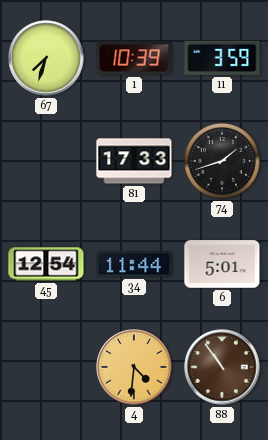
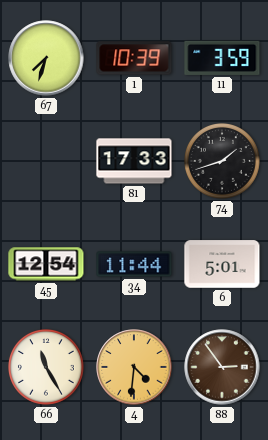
66: none -> 11:25 (47, 368)
88: 10:54 -> 2:54 (222, 367)
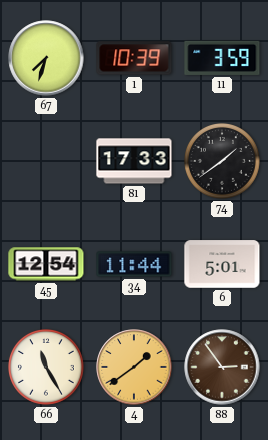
74: 1:42 -> 1:39 (223, 162)
4: 4:31 -> 1:39 (134, 367)
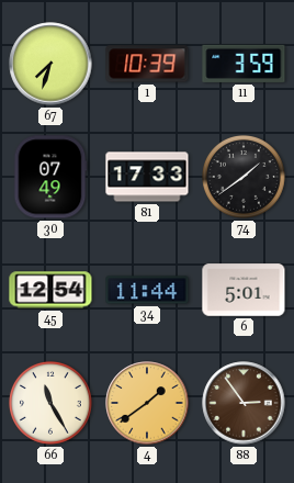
30: none -> 07:49 (50, 177)
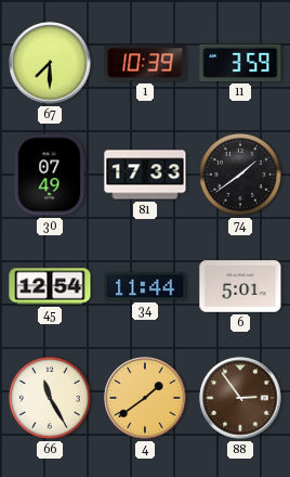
67: 7:33 -> 7:30 (50, 63)
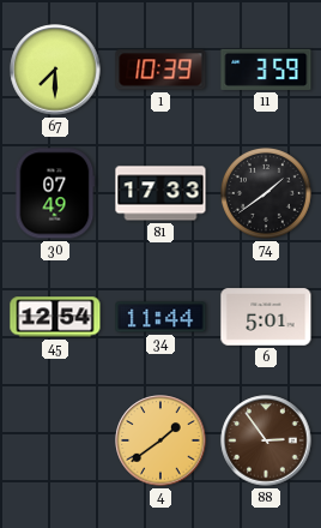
66: 11:25 -> none (51, 399)
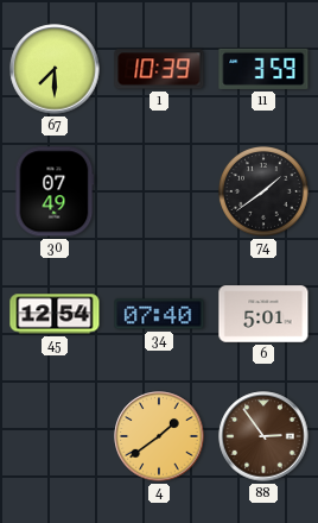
81: 17:33 -> none (160, 193)
34: 11:44 -> 07:40 (159, 314)
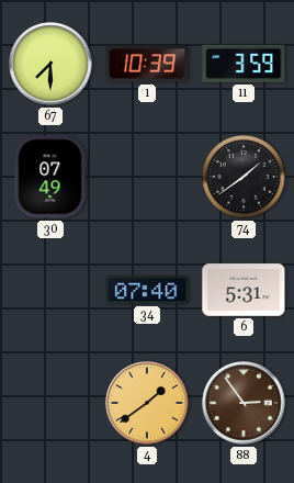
45: 12:54 -> none (55, 314)
6: 5:01 -> 5:31 (244, 290)
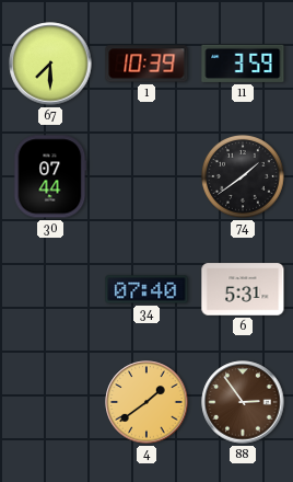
30: 07:49 -> 07:44 (50, 176)
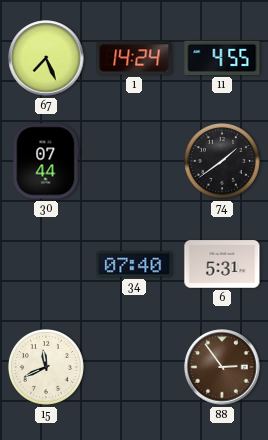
67: 7:30 -> 7:26 (46, 58)
1: 10:39 -> 14:24 (134, 58)
11: 3:59 -> 4:55 (222, 58)
15: none -> 11:41 (47, 368)
4: 1:39 -> none (146, 402)
